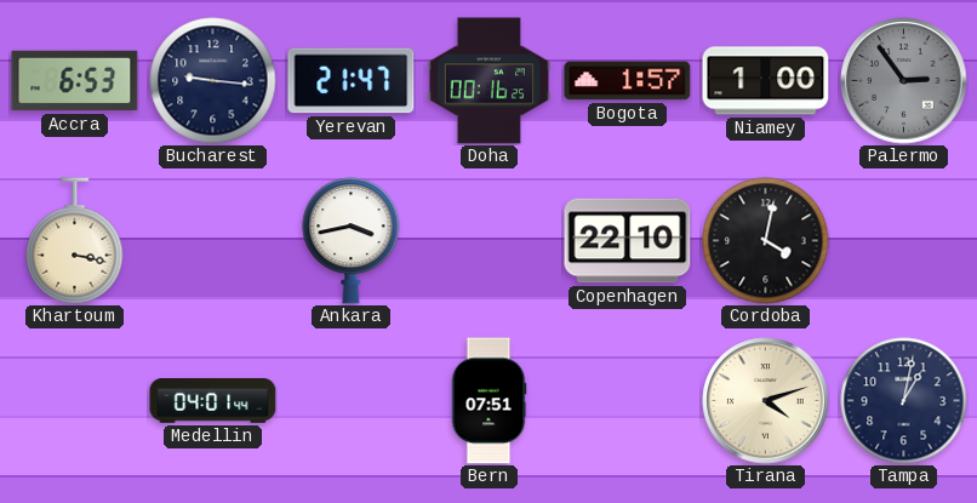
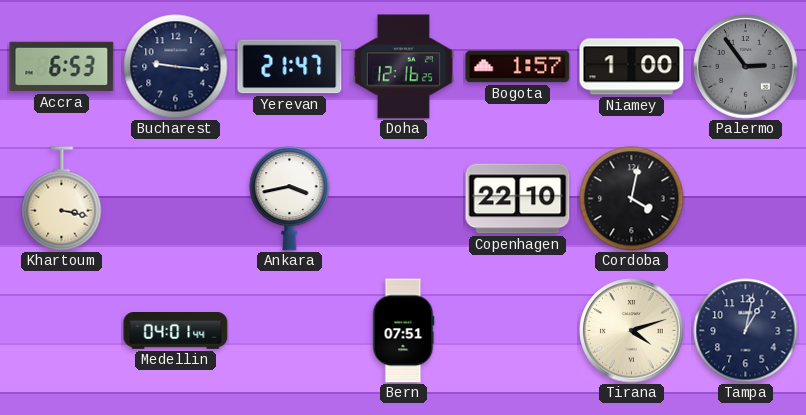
Doha: 00:16 -> 12:16 (403, 67)
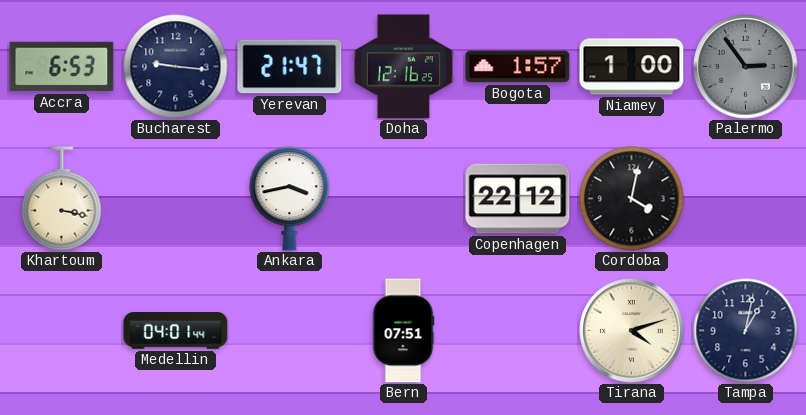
Copenhagen: 22:10 -> 22:12 (518, 199)
